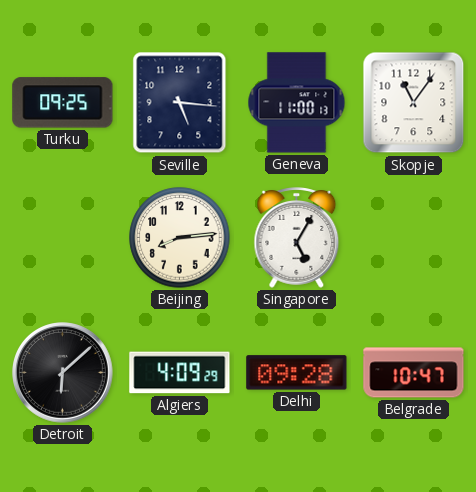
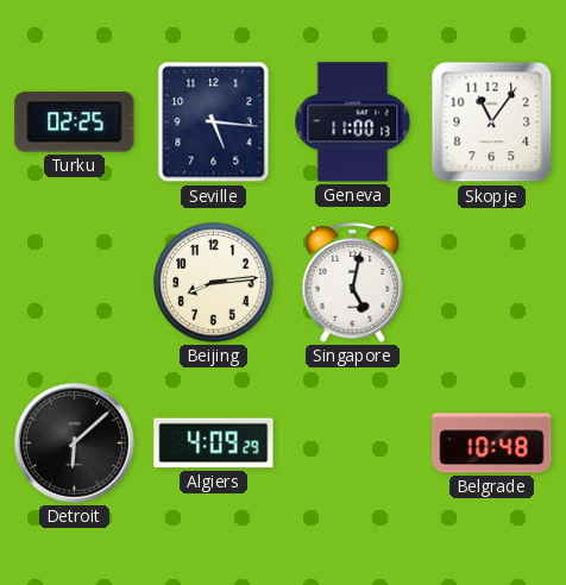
Turku: 09:25 -> 02:25 (75, 122)
Singapore: 5:05 -> 5:02 (353, 283)
Delhi: 09:28 -> none (297, 373)
Belgrade: 10:47 -> 10:48 (492, 444)
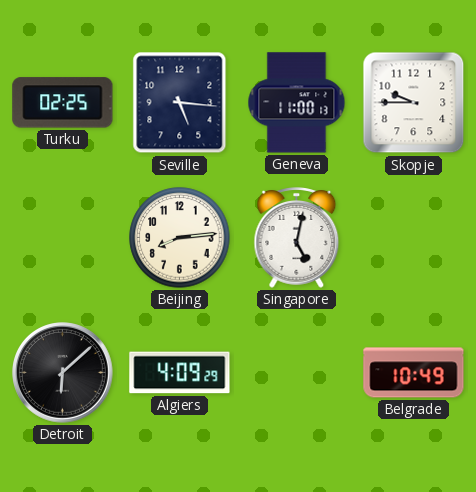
Skopje: 11:06 -> 9:45 (414, 103)
Belgrade: 10:48 -> 10:49 (414, 373)
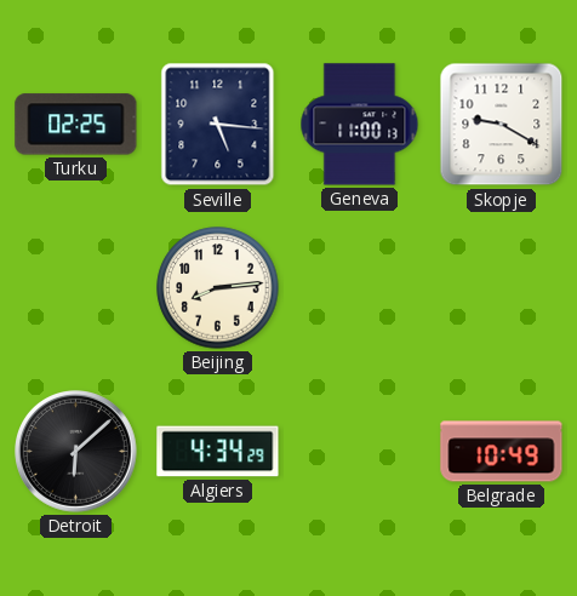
Skopje: 9:45 -> 9:20 (502, 125)
Singapore: 5:02 -> none (297, 238)
Algiers: 4:09 -> 4:34 (218, 452)
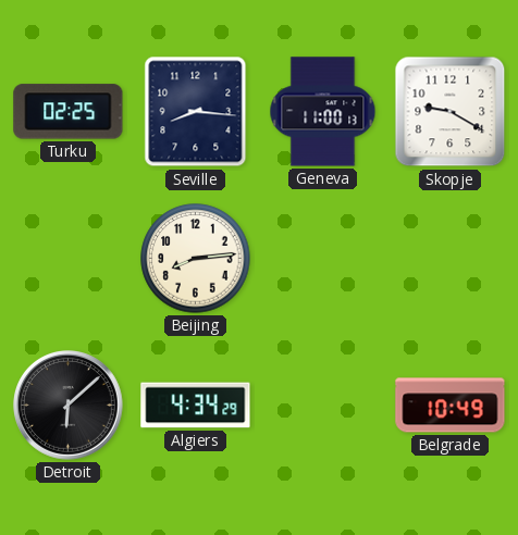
Seville: 5:16 -> 8:16 (196, 112)
